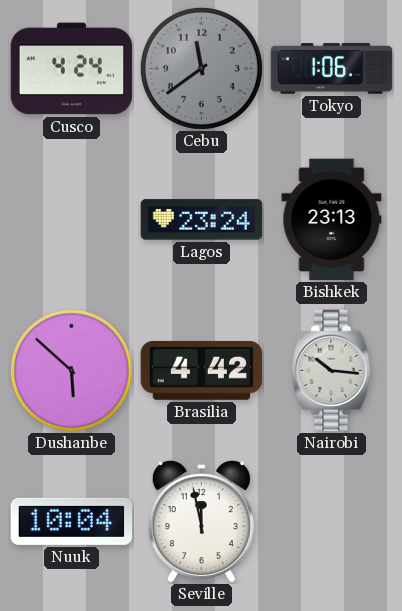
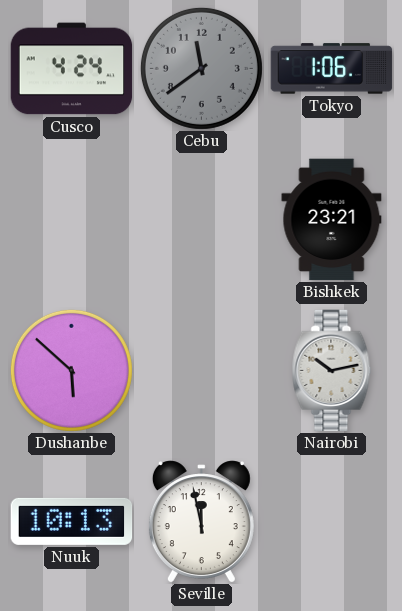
Lagos: 23:24 -> none (202, 220)
Bishkek: 23:13 -> 23:21 (332, 220)
Brasilia: 4:42 -> none (202, 370)
Nairobi: 10:16 -> 10:13 (332, 371)
Nuuk: 10:04 -> 10:13 (72, 521)
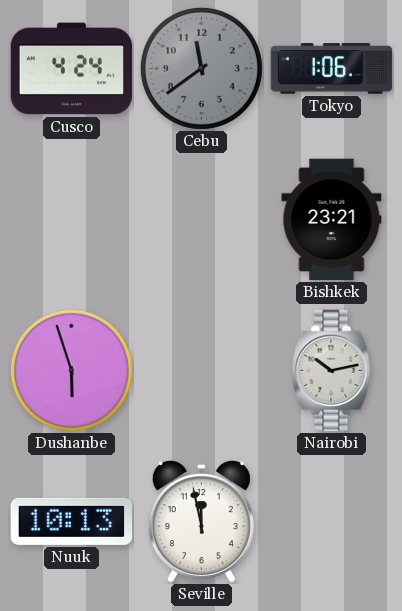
Dushanbe: 5:52 -> 5:57 (71, 370)
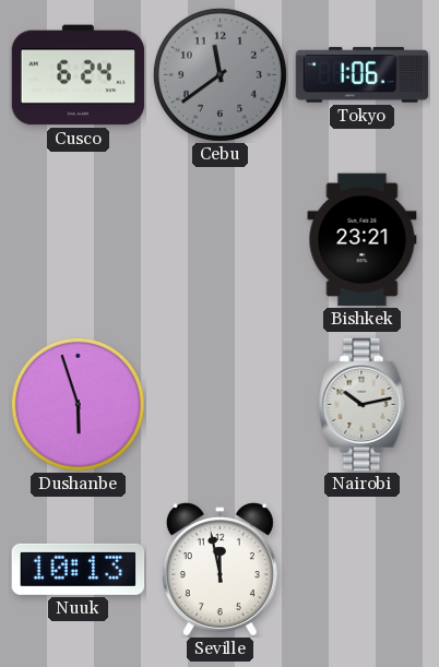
Cusco: 4:24 -> 6:24 (79, 75)
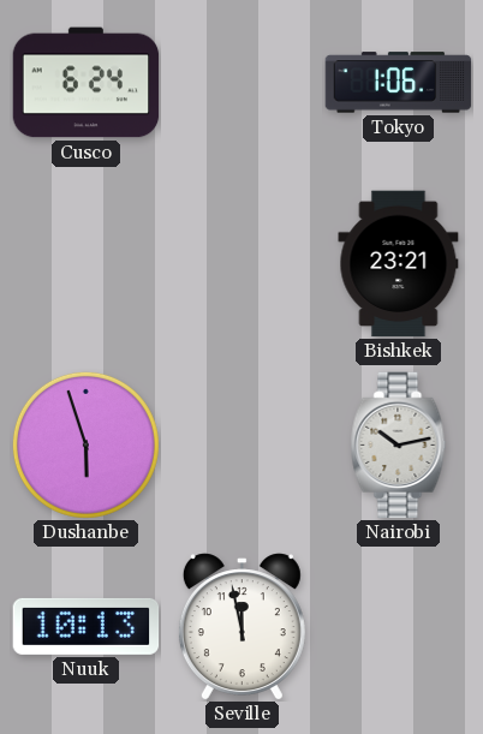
Cebu: 11:39 -> none (220, 74)
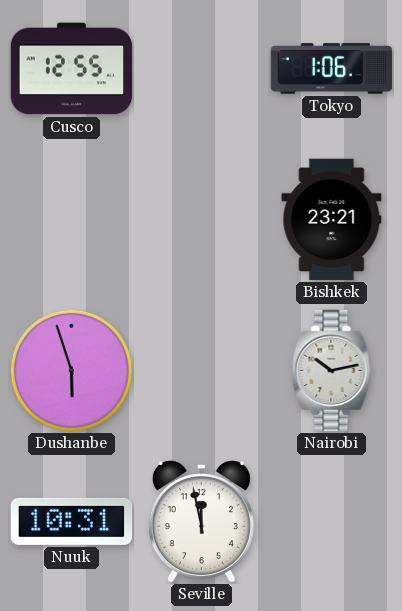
Cusco: 6:24 -> 12:55 (72, 69)
Nuuk: 10:13 -> 10:31 (72, 521)
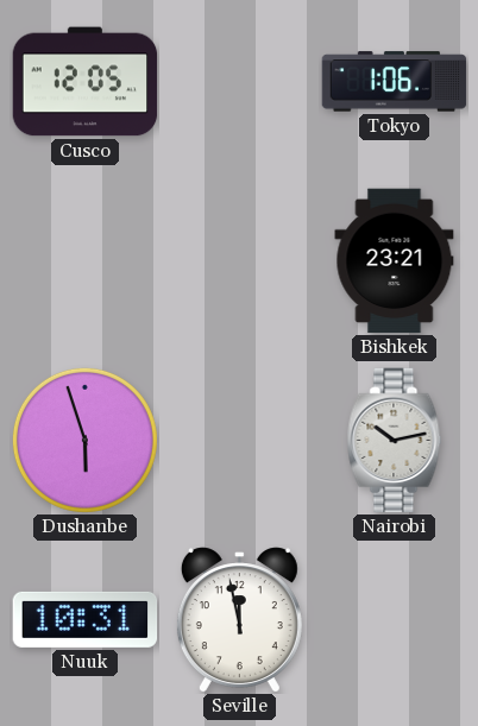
Cusco: 12:55 -> 12:05 (86, 82)
